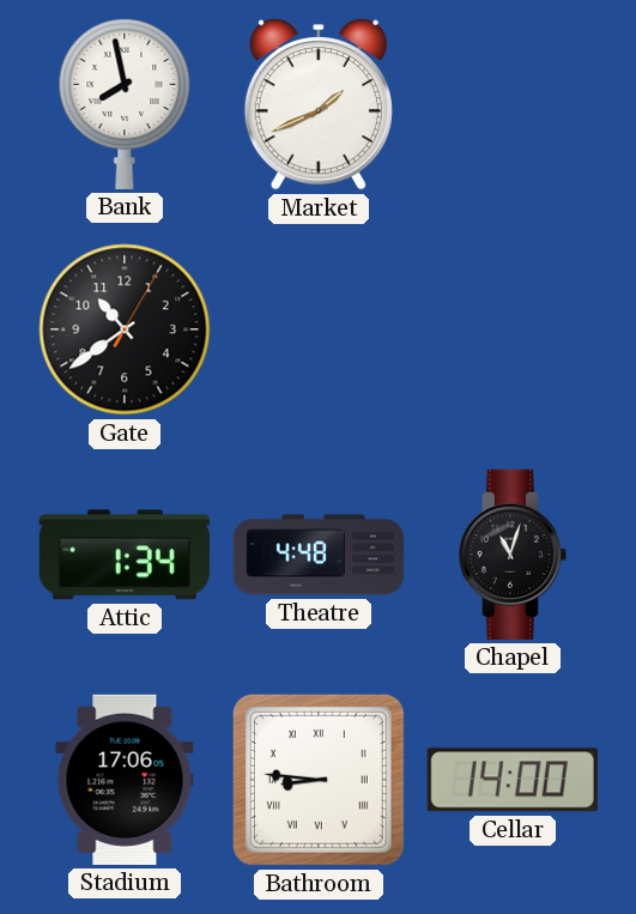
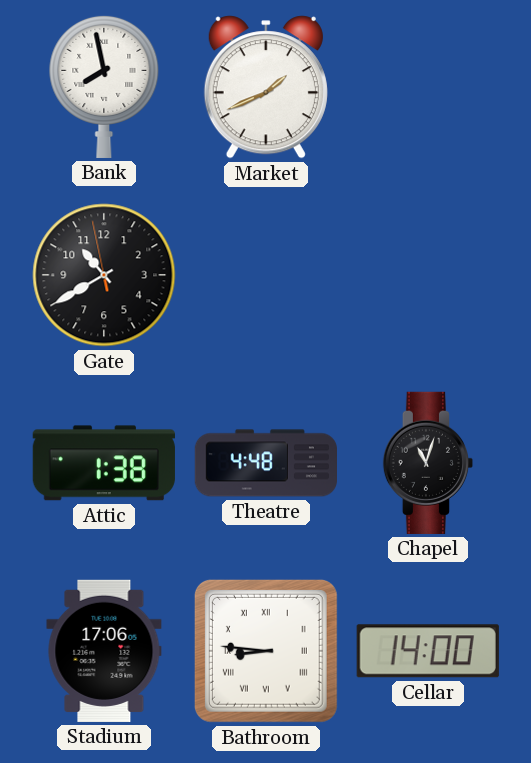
Gate: 10:39:05 -> 10:39:58 (104, 275)
Attic: 1:34 -> 1:38 (104, 463)
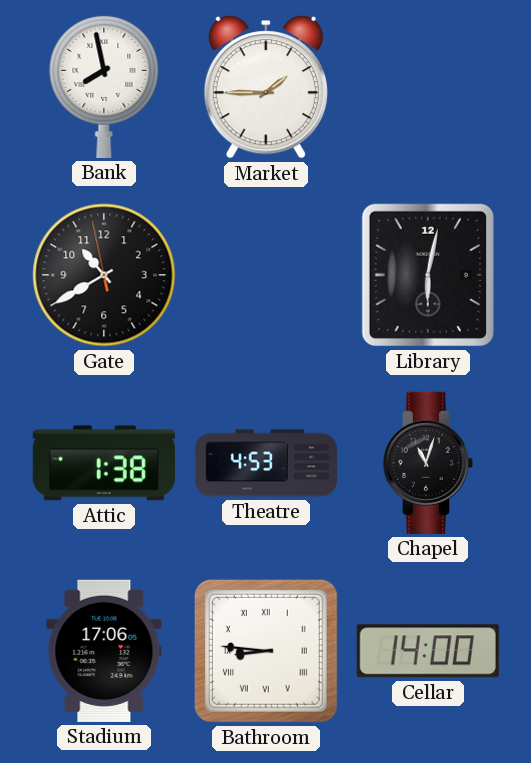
Market: 1:41 -> 1:45 (266, 87)
Library: none -> 6:02 (427, 275)
Theatre: 4:48 -> 4:53 (265, 463)
